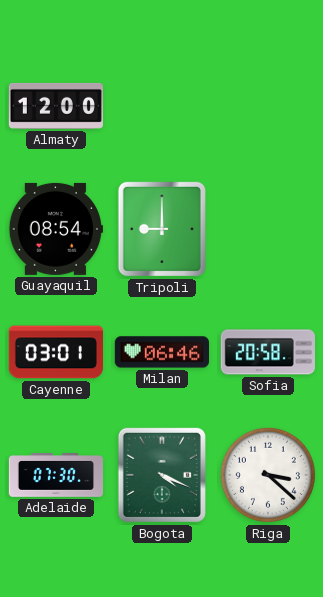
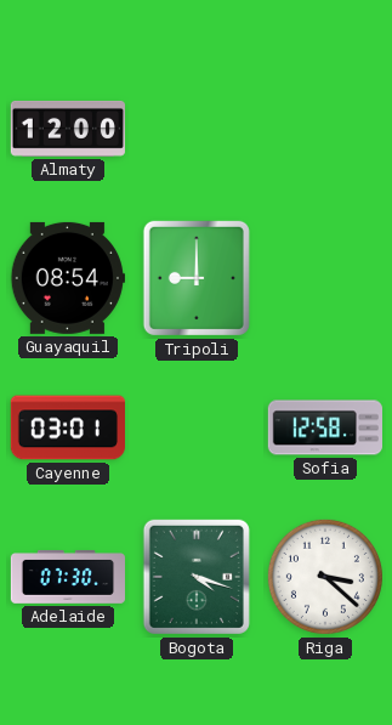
Milan: 06:46 -> none (161, 352)
Sofia: 20:58 -> 12:58 (324, 427)
Bogota: 4:19 -> 4:18 (197, 577)
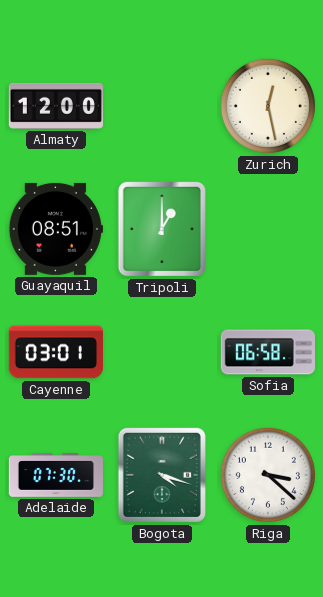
Zurich: none -> 12:28 (268, 106)
Guayaquil: 08:54 -> 08:51 (55, 229)
Tripoli: 9:00 -> 1:00 (162, 229)
Sofia: 12:58 -> 06:58 (267, 352)
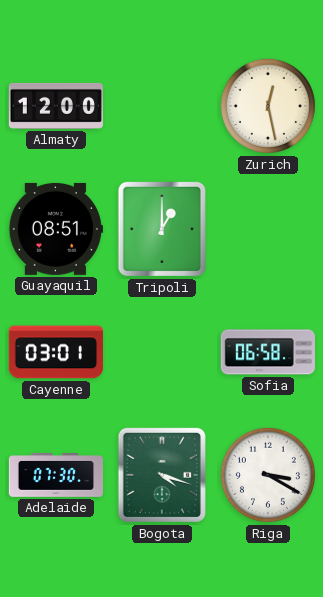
Riga: 3:22 -> 3:20 (268, 475)
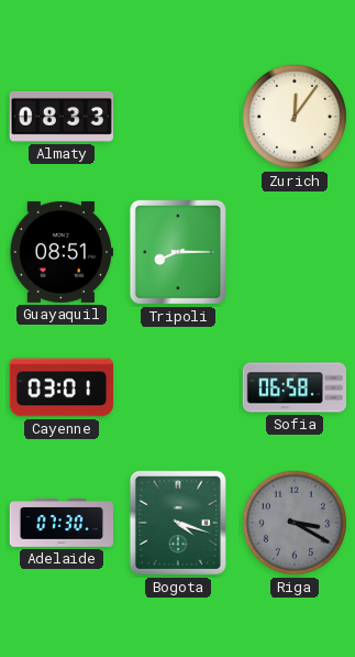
Almaty: 12:00 -> 08:33 (62, 117)
Zurich: 12:28 -> 12:06 (295, 117)
Tripoli: 1:00 -> 8:15 (178, 252)
Riga dial: white -> grey (295, 523)
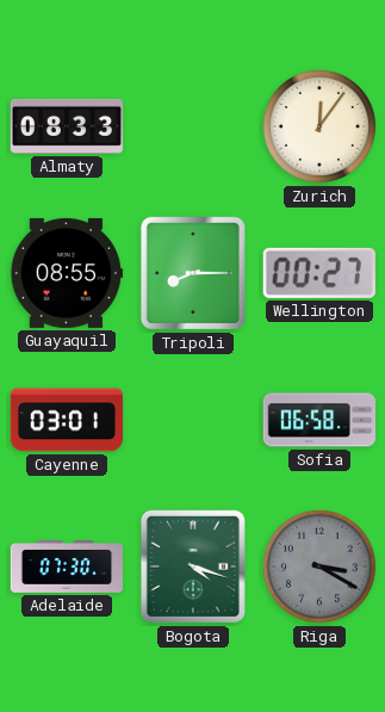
Guayaquil: 08:51 -> 08:55 (66, 273)
Wellington: none -> 00:27 (319, 273)
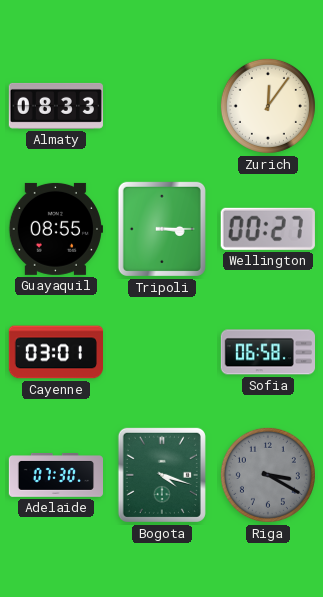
Tripoli: 8:15 -> 3:15 (162, 229)
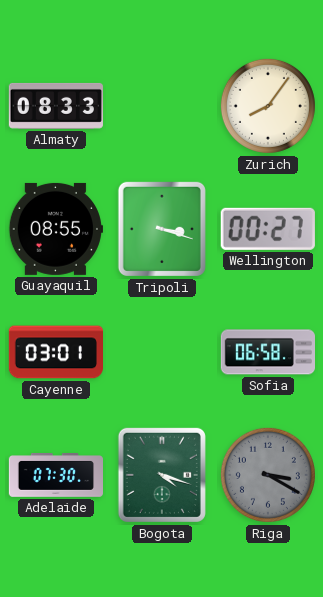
Zurich: 12:06 -> 8:06 (268, 106)
Tripoli: 3:15 -> 3:18 (162, 229)
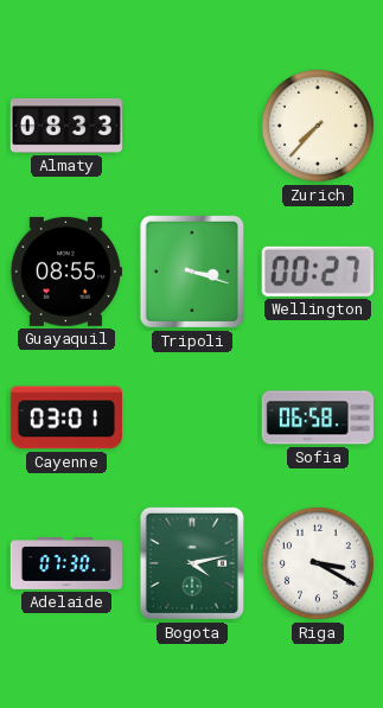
Zurich: 8:06 -> 7:37 (318, 126)
Bogota: 4:18 -> 4:13 (192, 563)
Riga dial: grey -> white (318, 563)
